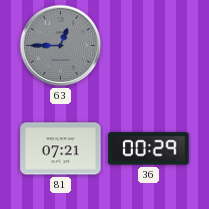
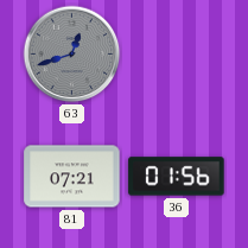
63: 12:45 -> 12:42 (72, 55)
36: 00:29 -> 01:56 (177, 177)
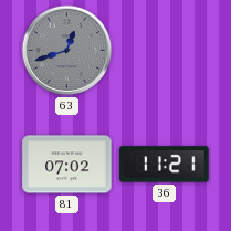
81: 07:21 -> 07:02 (67, 165)
36: 01:56 -> 11:21 (165, 165)
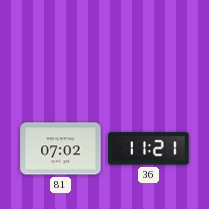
63: 12:42 -> none (67, 51)
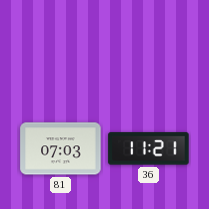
81: 07:02 -> 07:03 (61, 149)
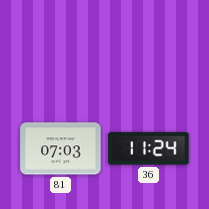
36: 11:21 -> 11:24 (149, 149)
